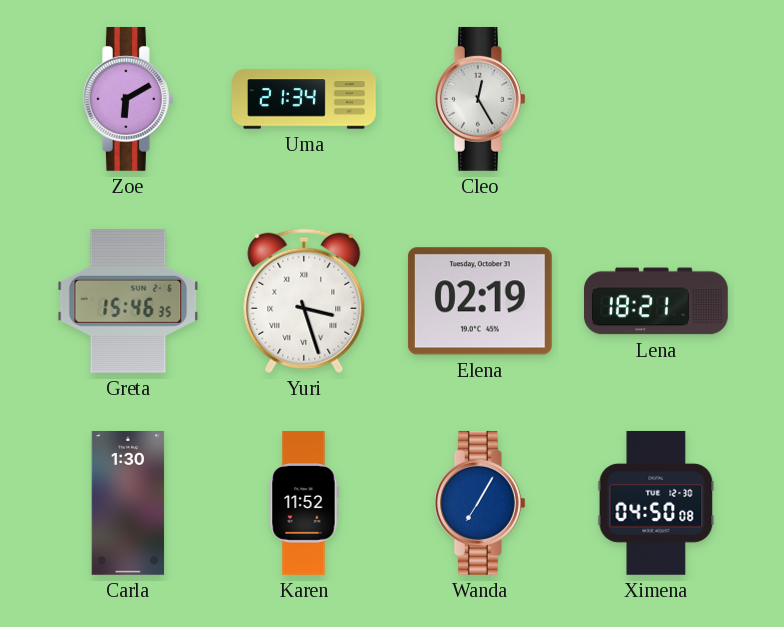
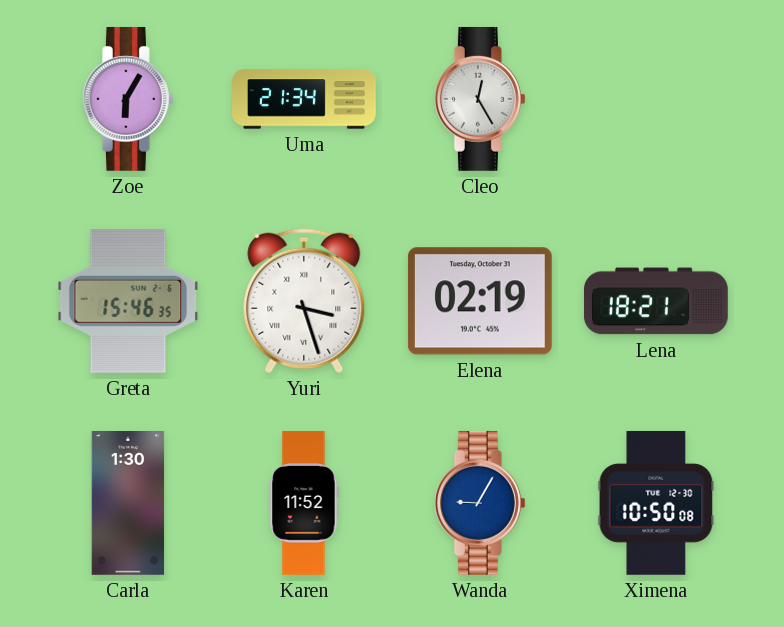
Zoe: 6:10 -> 6:05 (128, 99)
Wanda: 7:05 -> 9:05 (480, 503)
Ximena: 04:50 -> 10:50 (656, 503)
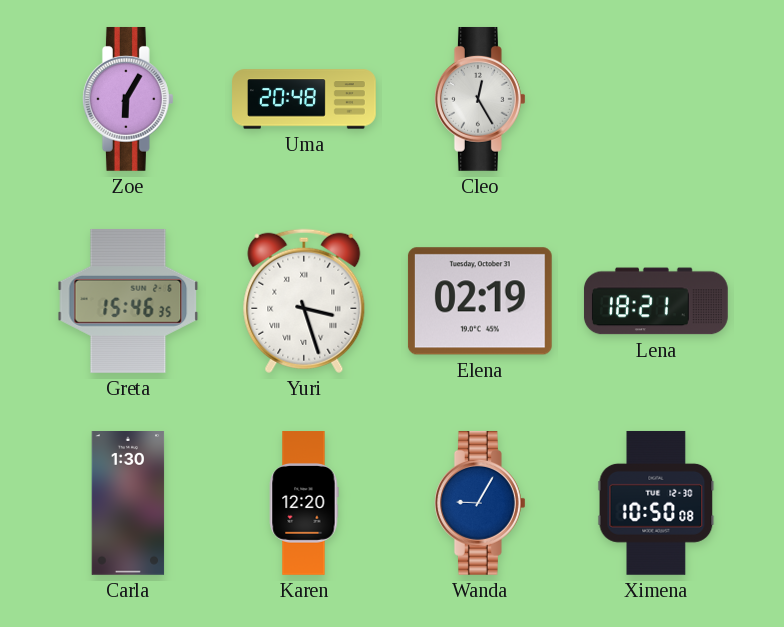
Uma: 21:34 -> 20:48 (304, 99)
Karen: 11:52 -> 12:20 (304, 503)
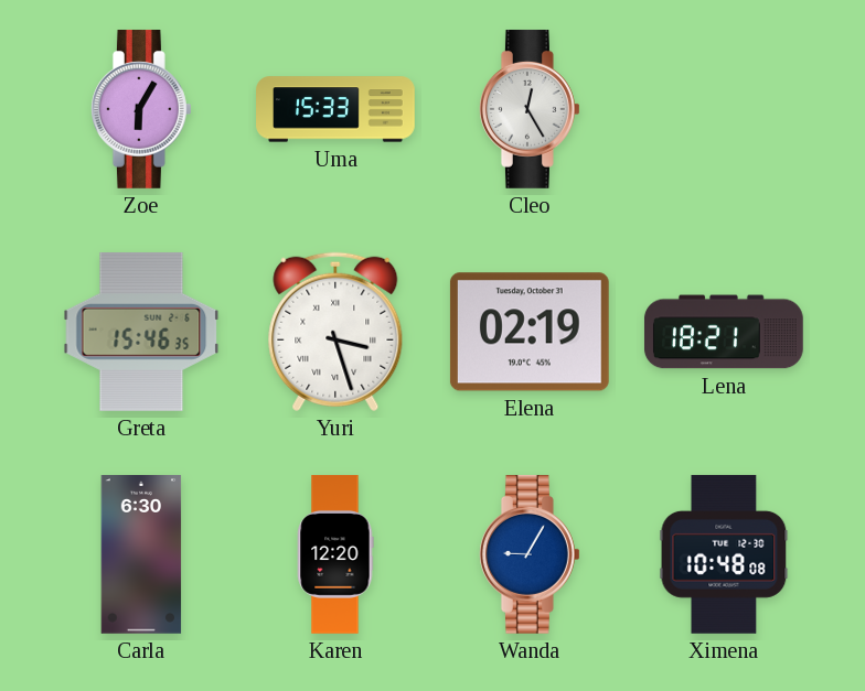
Uma: 20:48 -> 15:33 (335, 109)
Carla: 1:30 -> 6:30 (141, 555)
Ximena: 10:50 -> 10:48 (724, 554)
